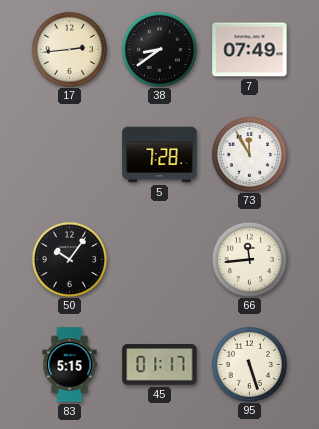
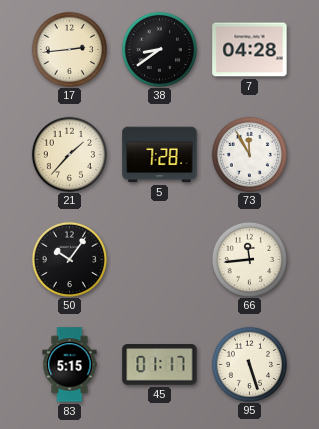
7: 07:49 -> 04:28 (250, 50)
21: none -> 1:37 (69, 154)
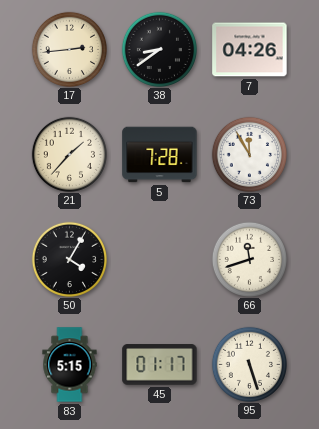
7: 04:28 -> 04:26 (250, 50)
50: 10:06 -> 4:05 (69, 259)
66: 11:44 -> 11:42 (249, 259)
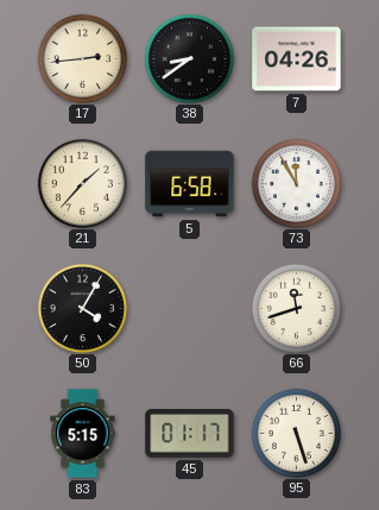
5: 7:28 -> 6:58 (190, 184)
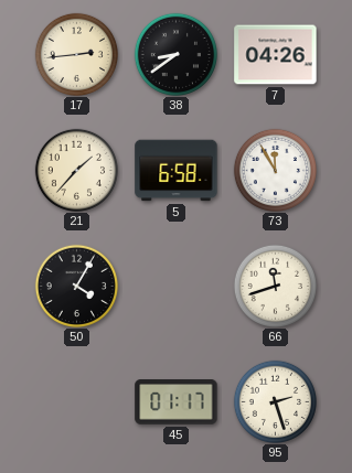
83: 5:15 -> none (83, 434)
95: 5:27 -> 2:27 (275, 401)
